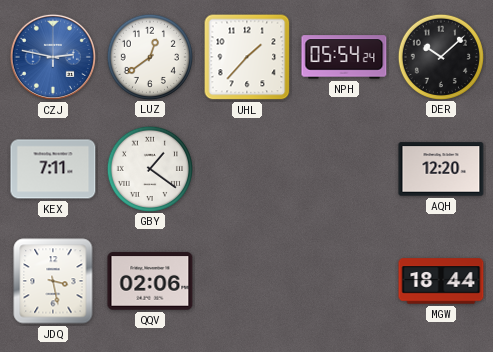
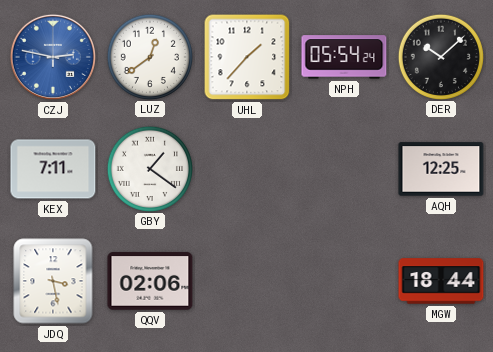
AQH: 12:20 -> 12:25 (441, 169)
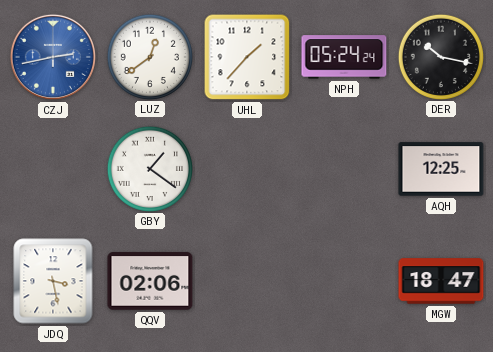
CZJ: 2:47 -> 2:43 (53, 57)
NPH: 05:54 -> 05:24 (344, 57)
DER: 10:08 -> 10:17 (440, 56)
KEX: 7:11 -> none (53, 169)
MGW: 18:44 -> 18:47 (441, 281)
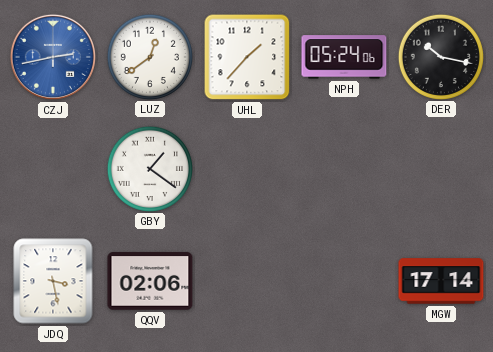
NPH: 05:24:24 -> 05:24:06 (344, 57)
AQH: 12:25 -> none (441, 169)
MGW: 18:47 -> 17:14 (441, 281)
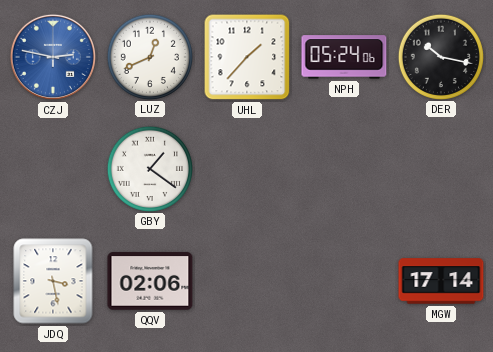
CZJ: 2:43 -> 2:47 (53, 57)
LUZ: 12:39 -> 12:41 (149, 56)
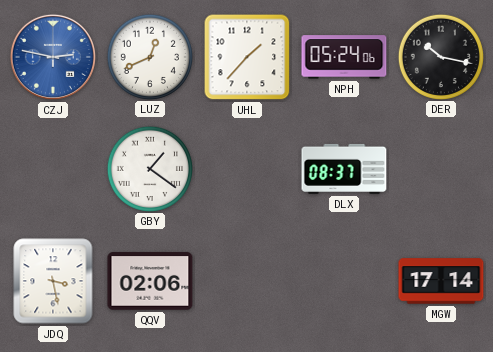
DLX: none -> 08:37 (344, 169)
